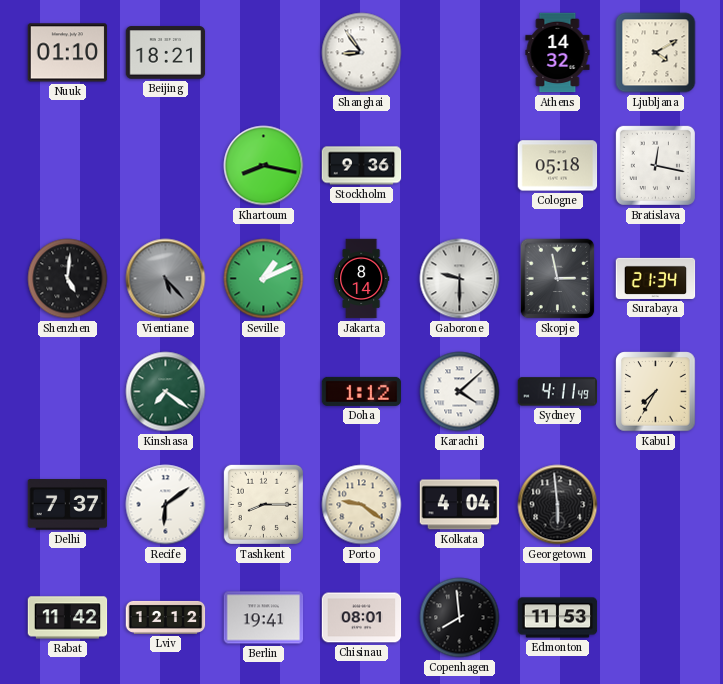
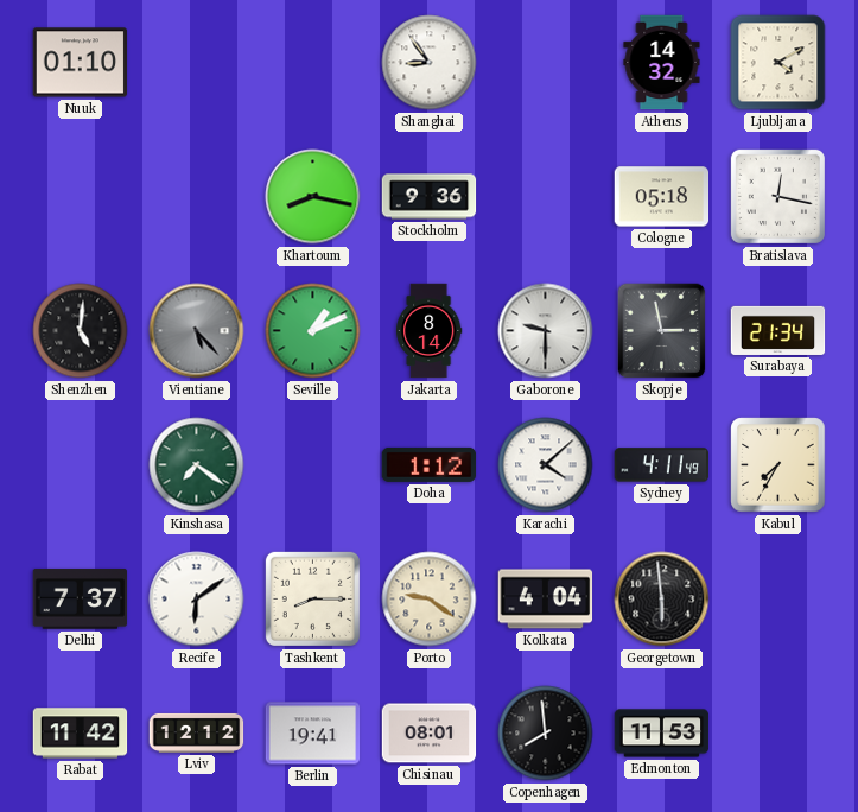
Beijing: 18:21 -> none (166, 53)
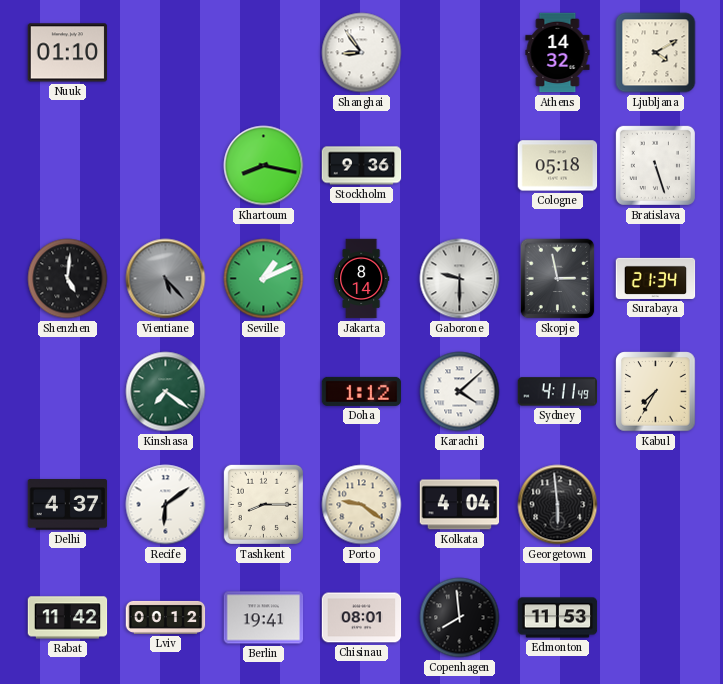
Bratislava: 12:17 -> 5:27 (655, 165)
Delhi: 7:37 -> 4:37 (68, 505)
Lviv: 12:12 -> 00:12 (166, 617)
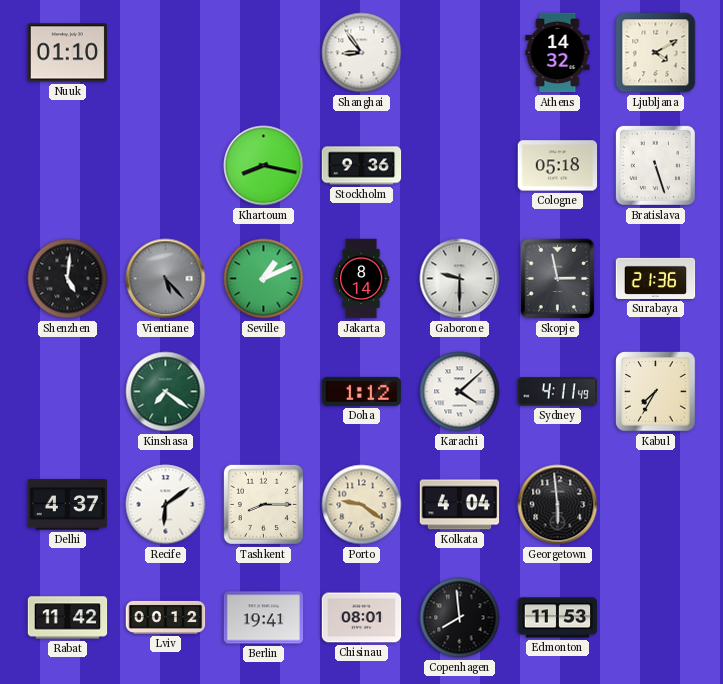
Surabaya: 21:34 -> 21:36 (656, 278)
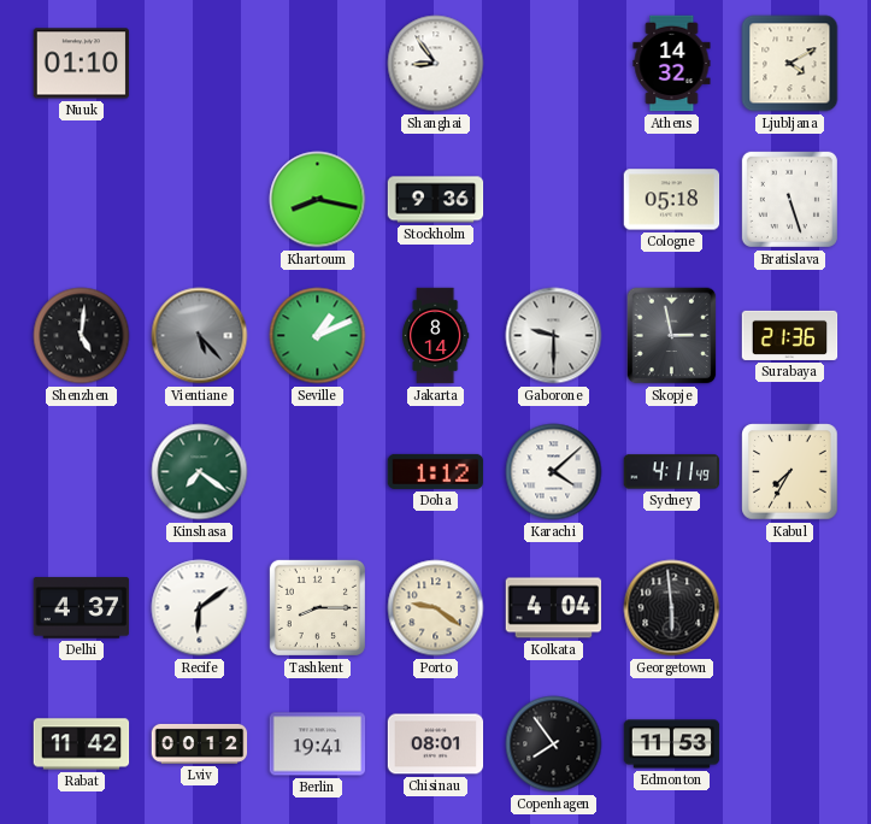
Copenhagen: 7:59 -> 7:54 (554, 744)
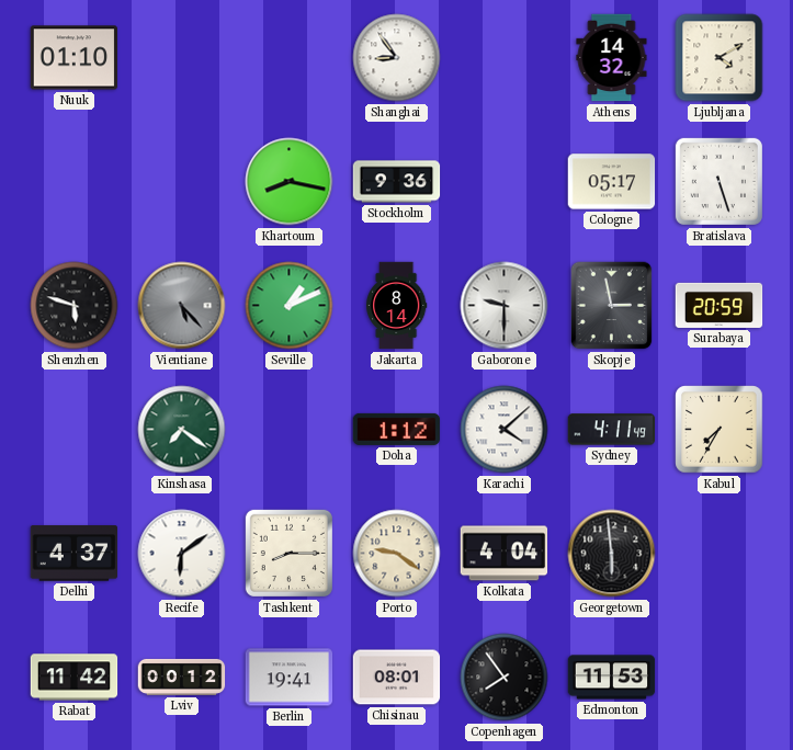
Cologne: 05:18 -> 05:17 (612, 182)
Shenzhen: 5:01 -> 5:48 (75, 306)
Surabaya: 21:36 -> 20:59 (720, 305)
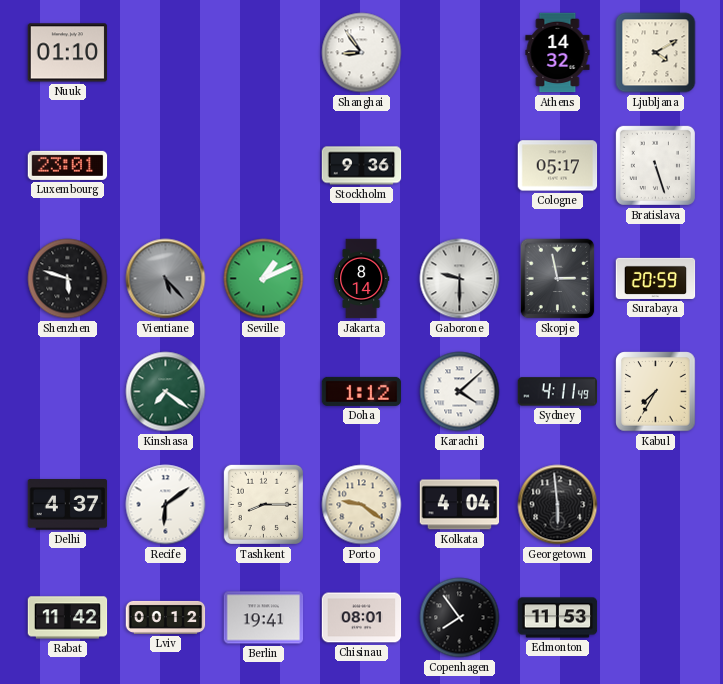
Luxembourg: none -> 23:01 (68, 165)
Khartoum: 8:17 -> none (290, 182)
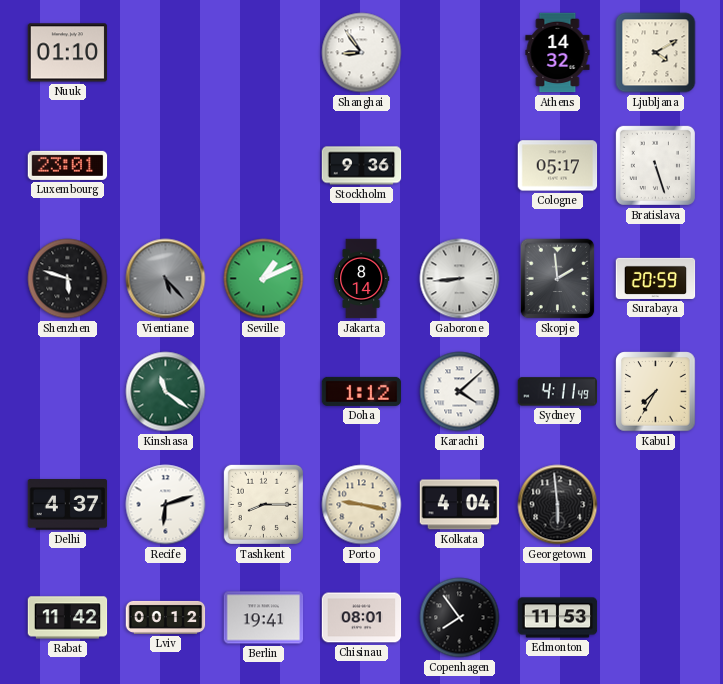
Gaborone: 9:30 -> 8:44 (460, 279)
Skopje: 2:58 -> 1:59 (558, 279)
Kinshasa: 7:21 -> 11:21 (166, 392)
Recife: 6:09 -> 6:12 (166, 505)
Porto: 9:21 -> 9:17 (362, 505)
